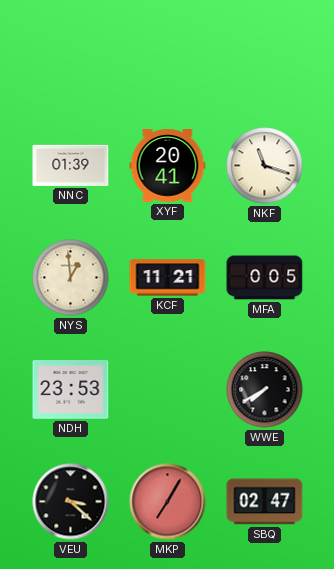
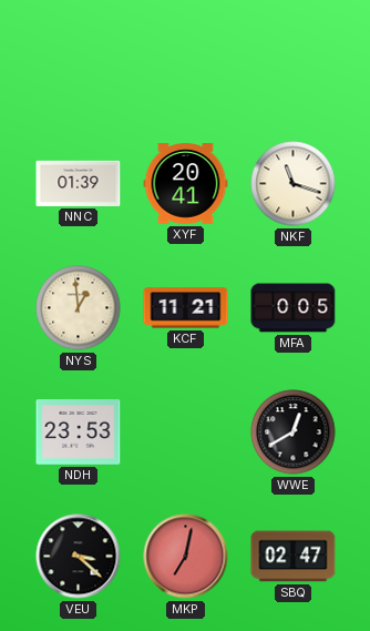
WWE: 7:40 -> 12:40 (294, 432)
MKP: 7:05 -> 7:02 (186, 557)
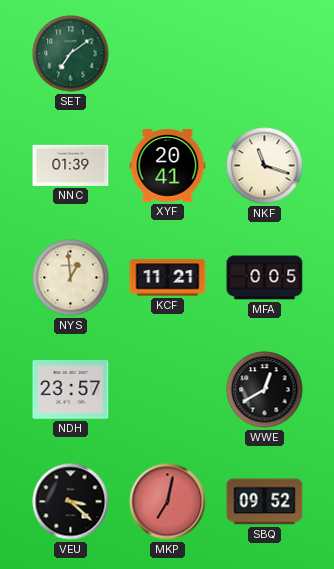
SET: none -> 7:09 (71, 54)
NDH: 23:53 -> 23:57 (71, 390)
SBQ: 02:47 -> 09:52 (265, 502)
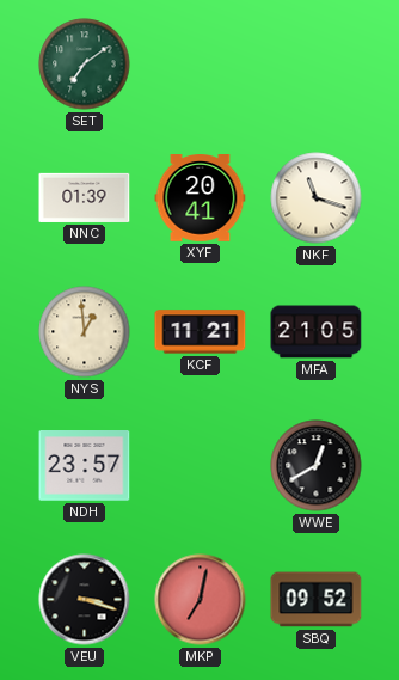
MFA: 0:05 -> 21:05 (317, 332)
VEU: 3:22 -> 3:18 (85, 600)
